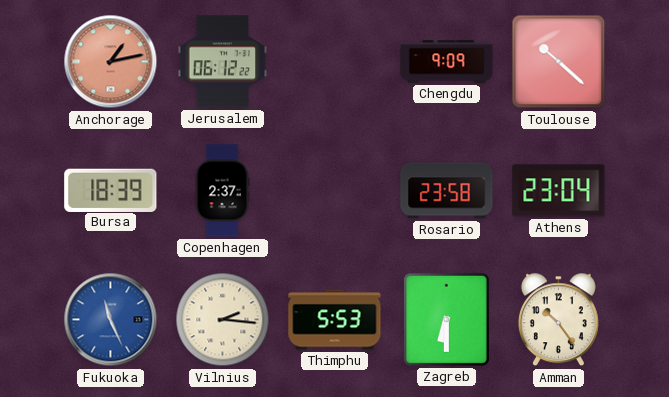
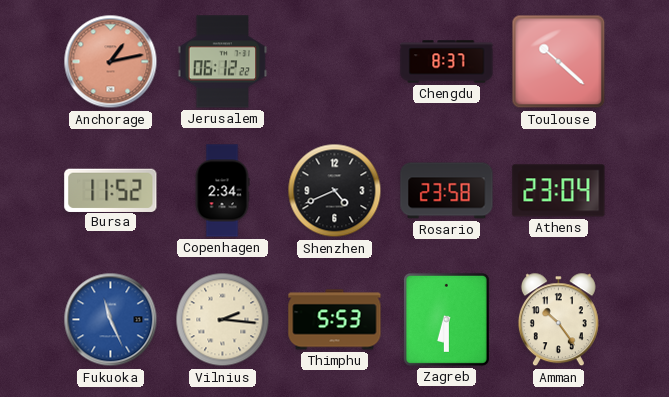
Chengdu: 9:09 -> 8:37 (447, 62)
Bursa: 18:39 -> 11:52 (111, 190)
Copenhagen: 2:37 -> 2:34 (222, 191)
Shenzhen: none -> 4:41 (335, 191)
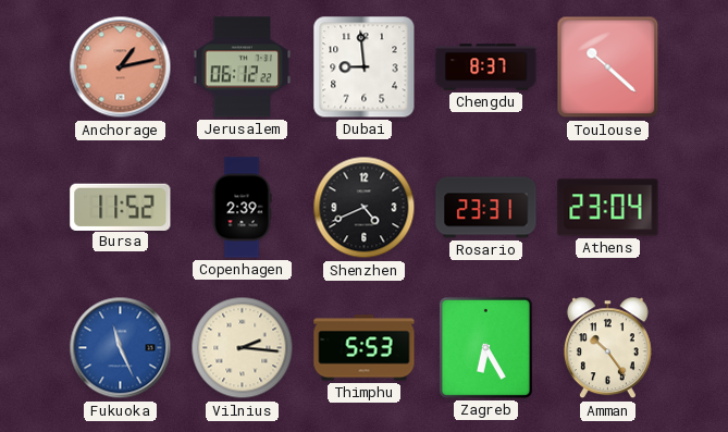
Dubai: none -> 8:59 (365, 67)
Copenhagen: 2:34 -> 2:39 (242, 208)
Rosario: 23:58 -> 23:31 (486, 208)
Zagreb: 6:30 -> 6:25 (485, 347)
